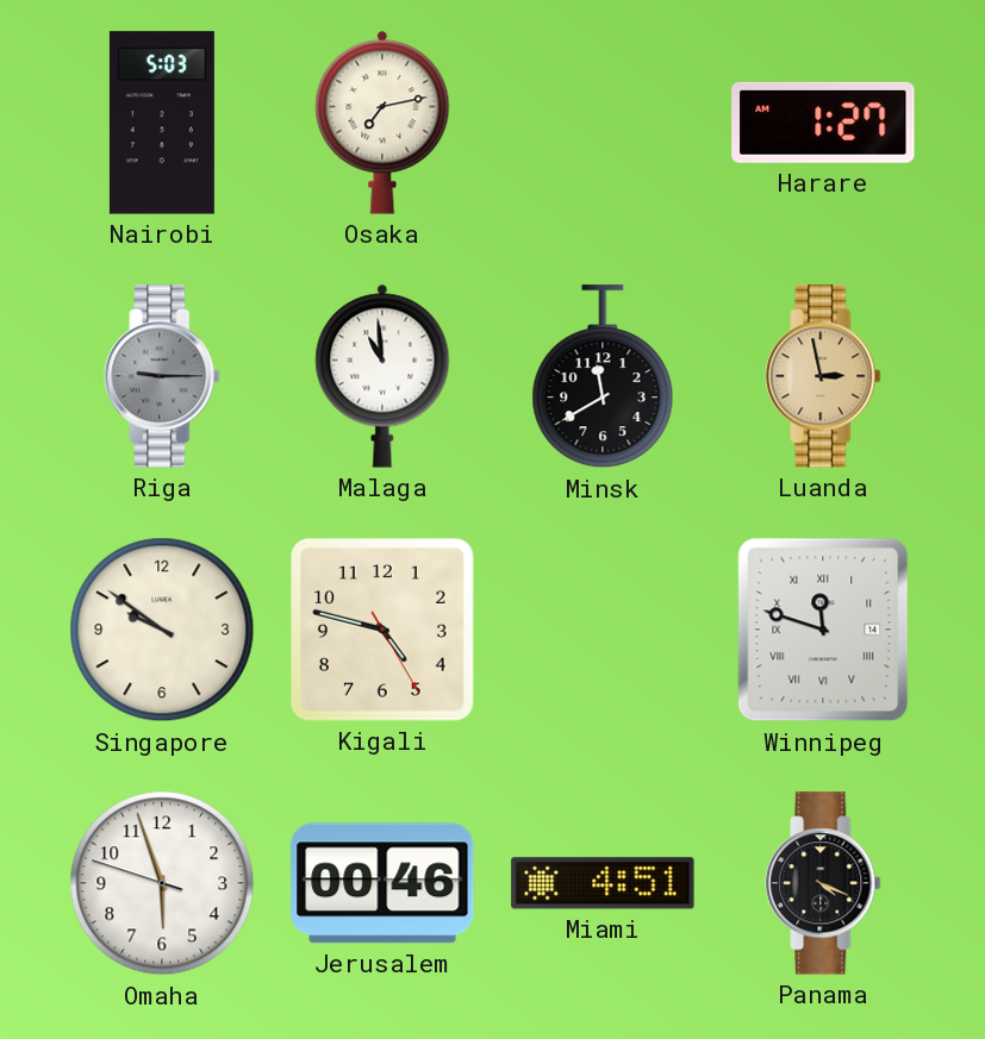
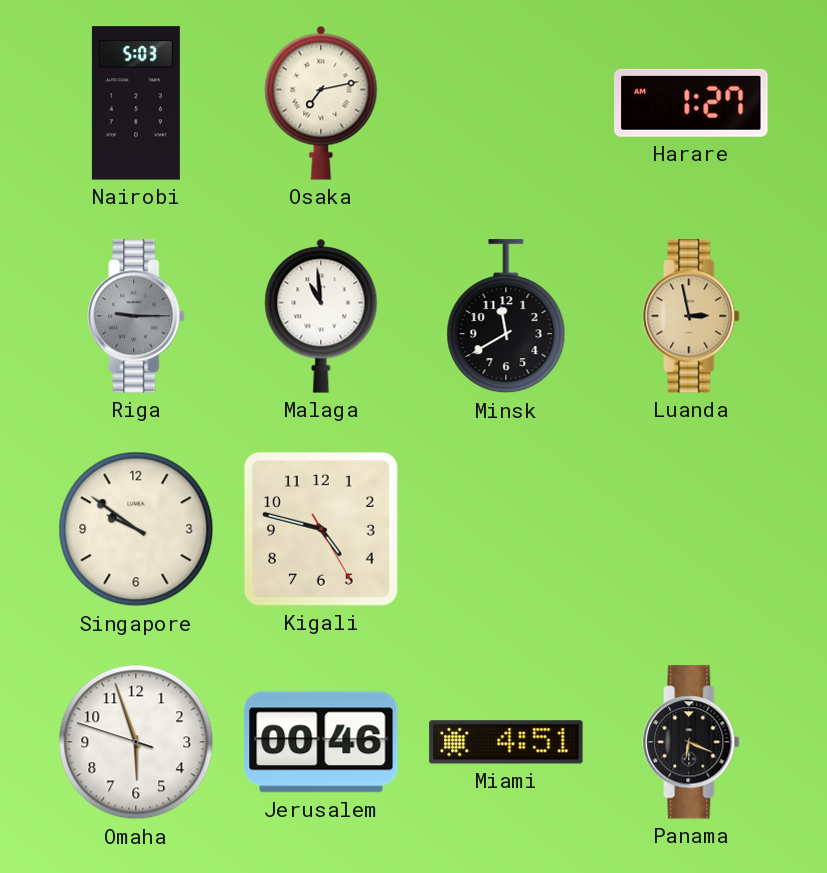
Winnipeg: 11:48 -> none (823, 630)
Panama: 4:19 -> 6:19 (691, 742)
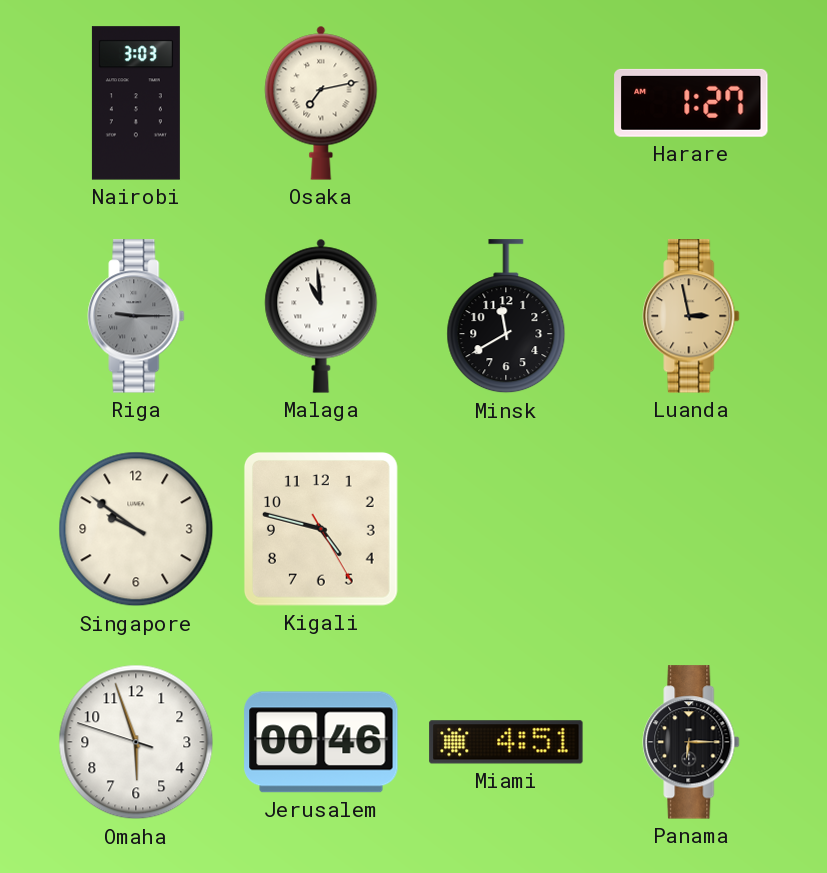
Nairobi: 5:03 -> 3:03 (136, 103)
Panama: 6:19 -> 6:15 (691, 742)
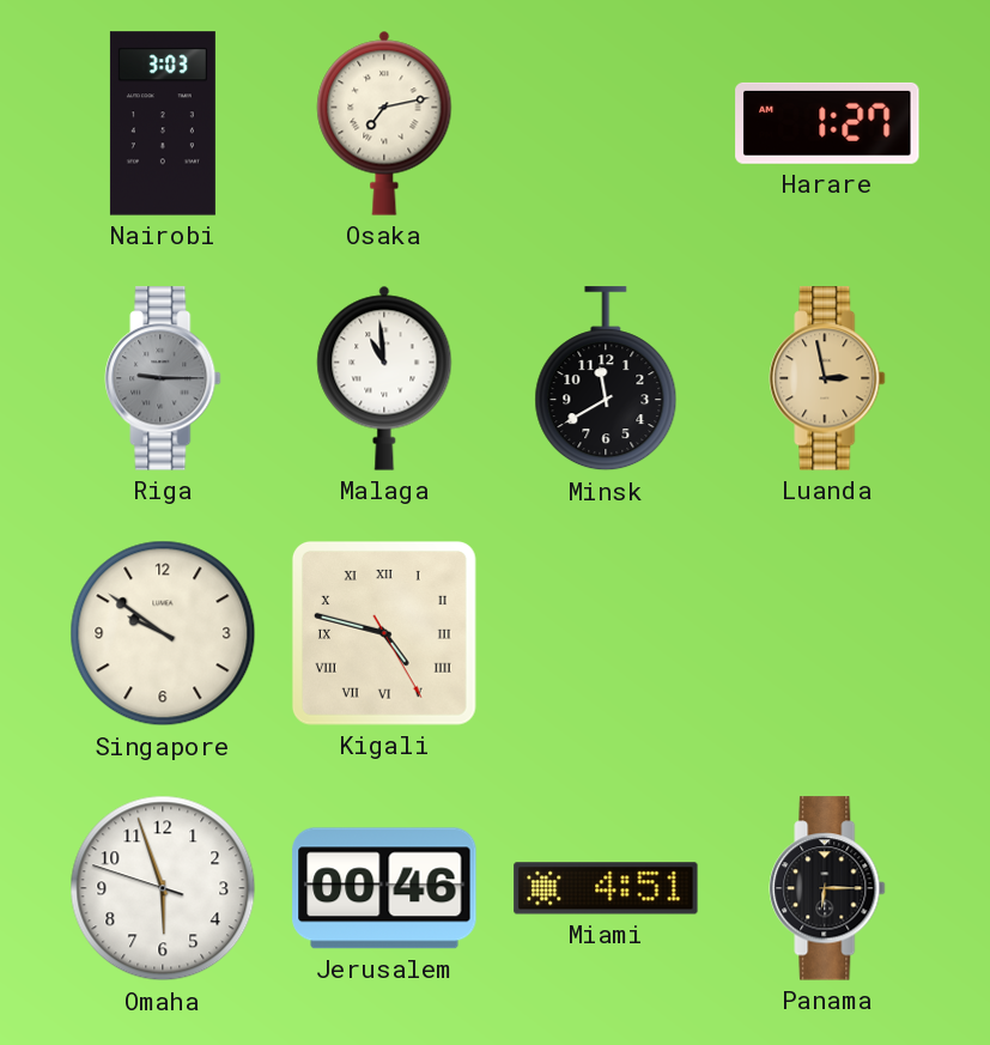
Kigali numerals: Arabic -> Roman (384, 633)
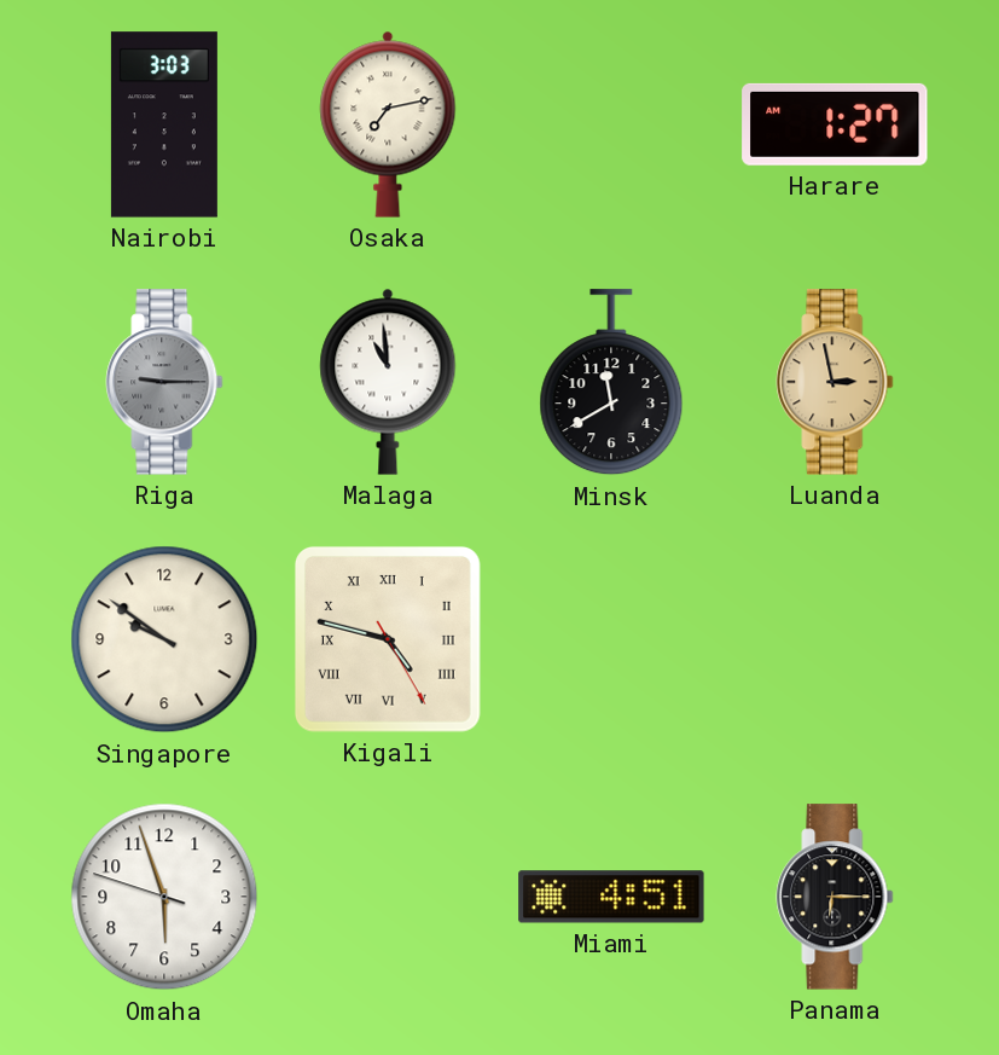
Jerusalem: 00:46 -> none (384, 888)
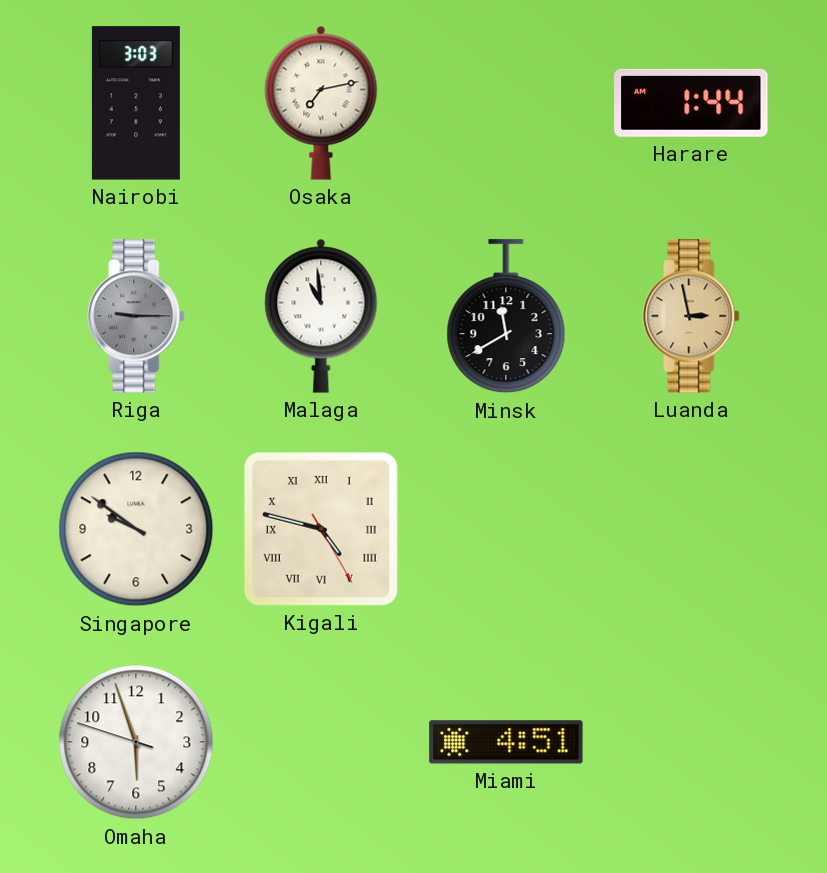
Harare: 1:27 -> 1:44 (691, 103)
Panama: 6:15 -> none (835, 897)
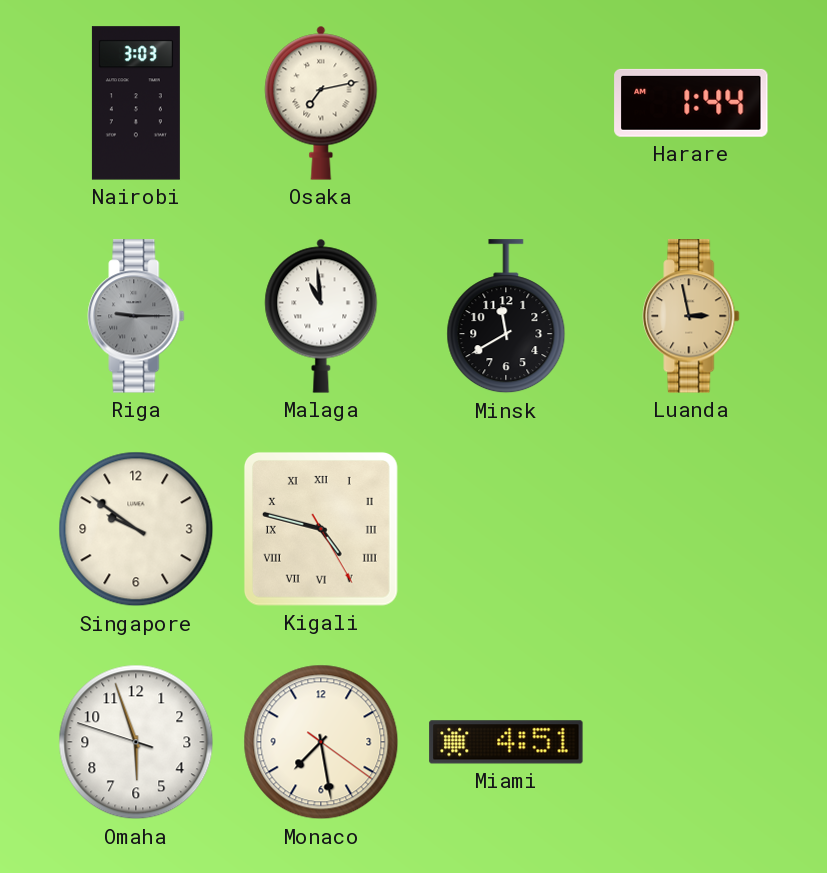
Monaco: none -> 7:28 (321, 742)
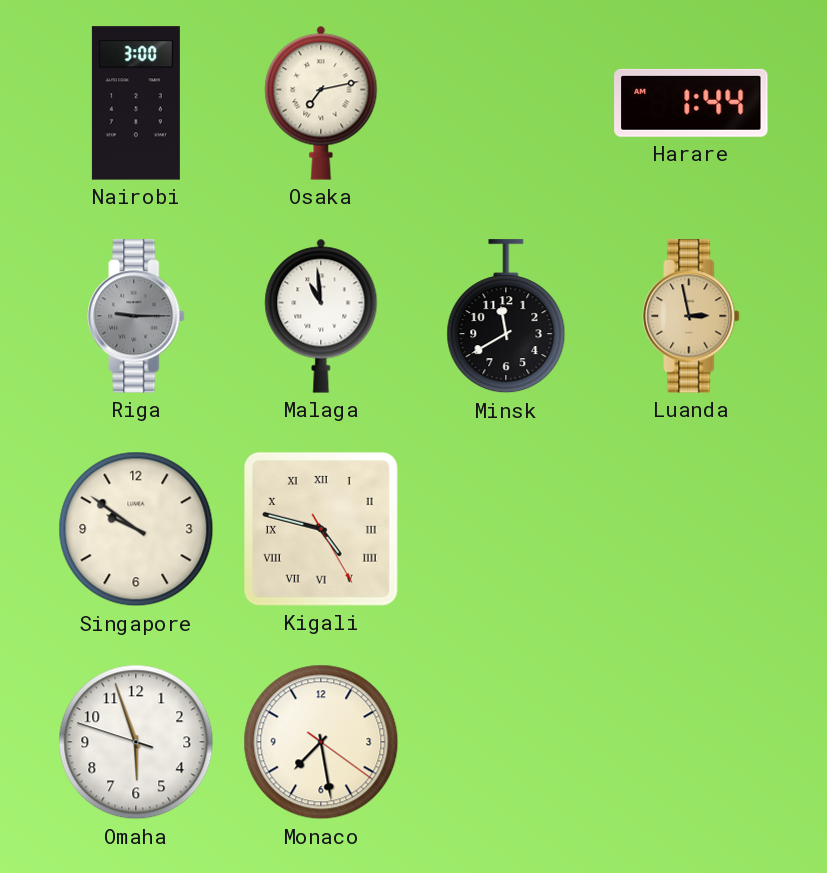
Nairobi: 3:03 -> 3:00 (136, 103)
Miami: 4:51 -> none (506, 742)
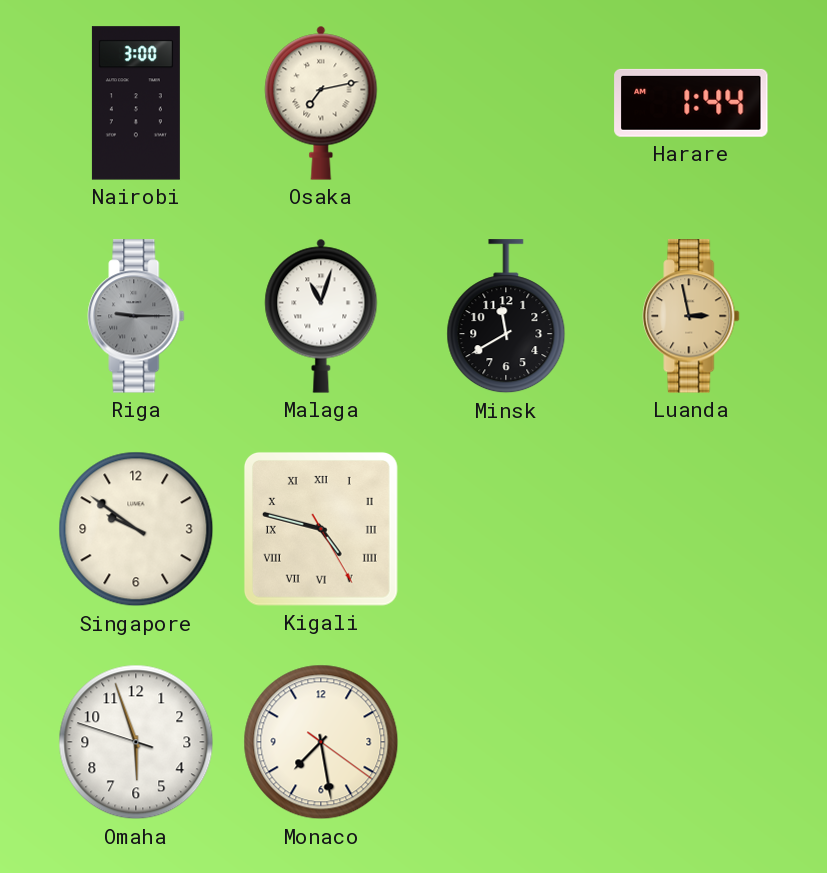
Malaga: 10:59 -> 11:03 (321, 316)
